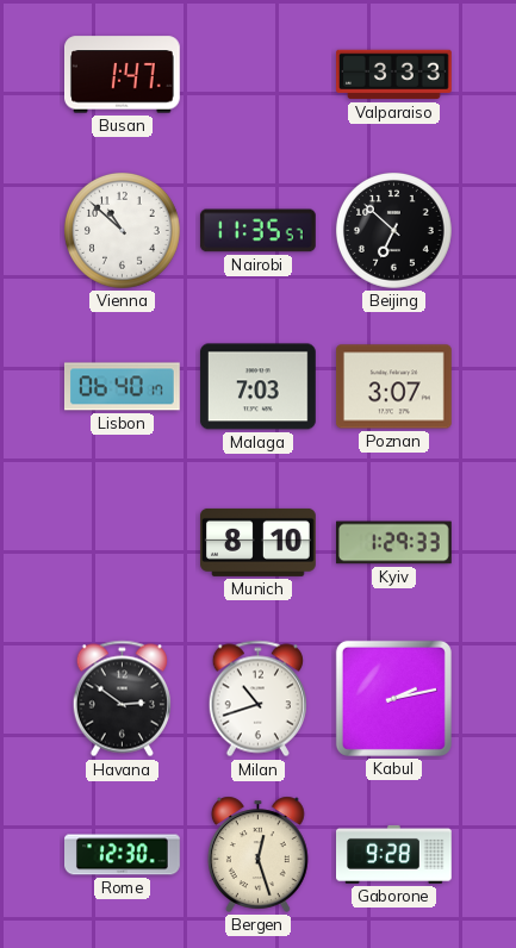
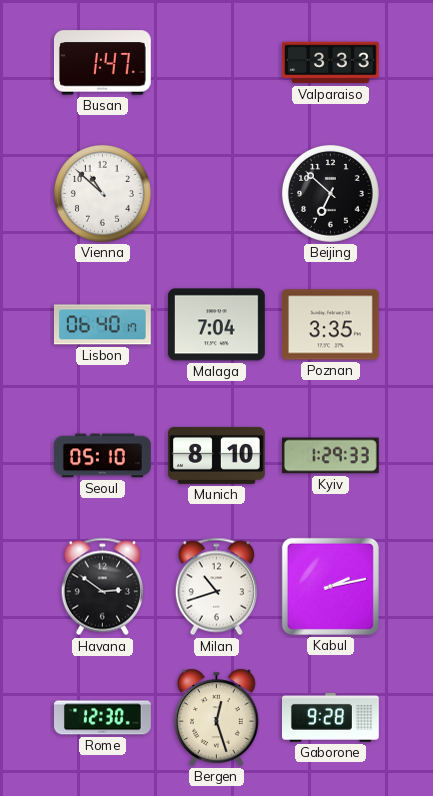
Nairobi: 11:35 -> none (257, 231)
Malaga: 7:03 -> 7:04 (216, 325)
Poznan: 3:07 -> 3:35 (331, 325)
Seoul: none -> 05:10 (103, 456)
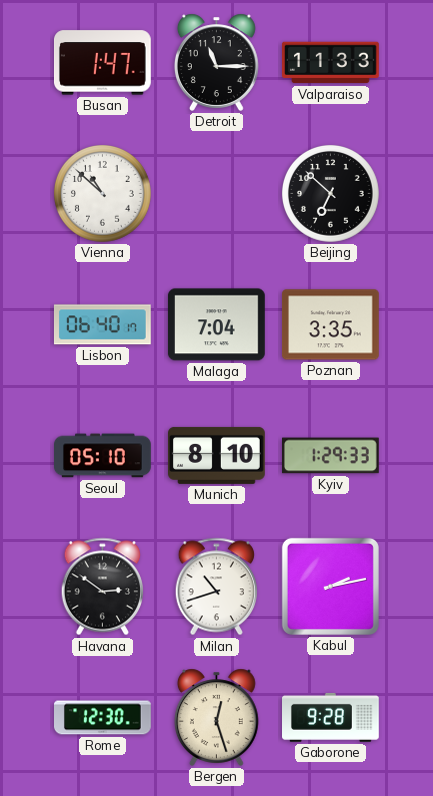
Detroit: none -> 11:15 (216, 62)
Valparaiso: 3:33 -> 11:33 (331, 63)
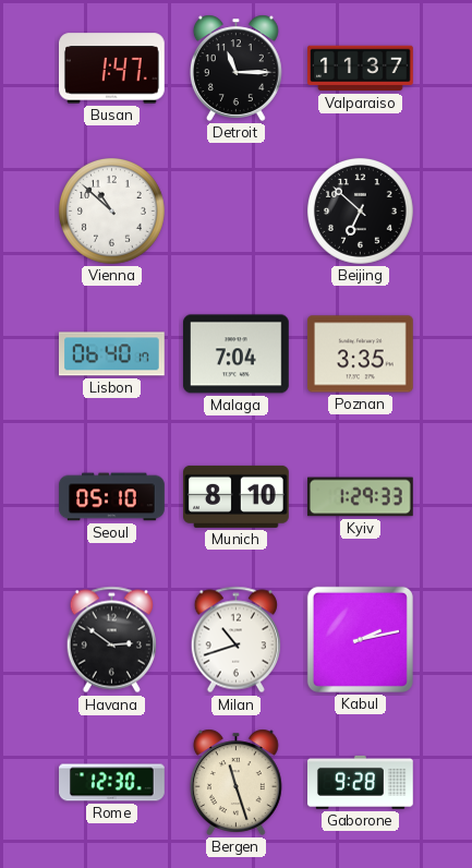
Valparaiso: 11:33 -> 11:37 (361, 69)
Bergen: 12:27 -> 11:27 (235, 782)
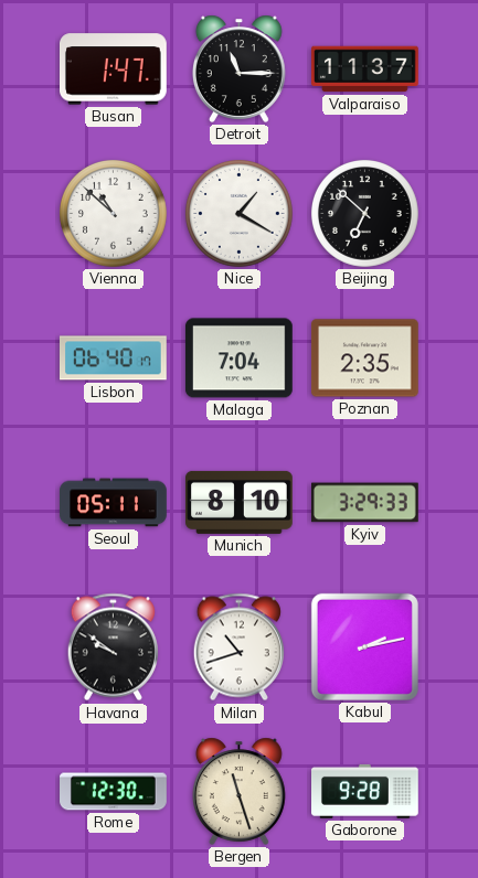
Nice: none -> 1:20 (238, 214)
Poznan: 3:35 -> 2:35 (365, 358)
Seoul: 05:10 -> 05:11 (114, 503)
Kyiv: 1:29 -> 3:29 (365, 503)
Havana: 2:51 -> 9:51 (113, 647)
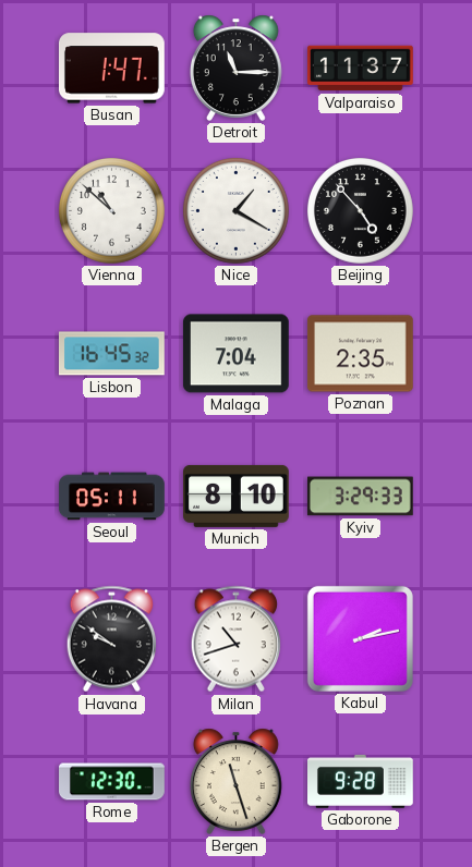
Beijing: 6:52 -> 4:53 (360, 211)
Lisbon: 06:40 -> 16:45 (112, 354)
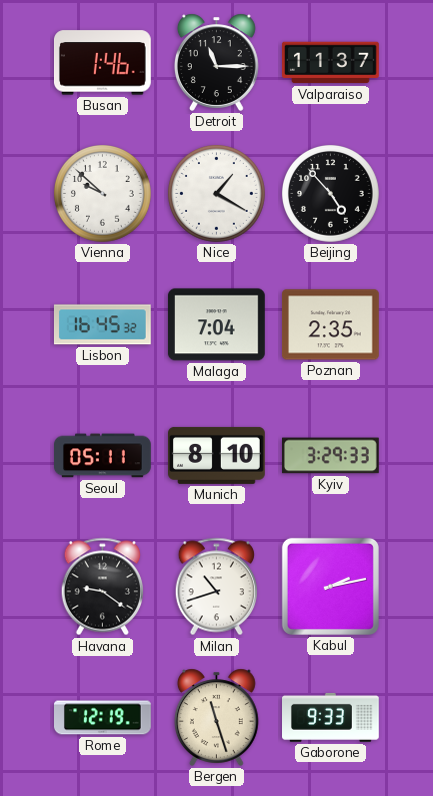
Busan: 1:47 -> 1:46 (103, 63)
Vienna: 10:52 -> 9:52 (102, 194)
Havana: 9:51 -> 9:21 (102, 587)
Rome: 12:30 -> 12:19 (103, 718)
Gaborone: 9:28 -> 9:33 (331, 717)
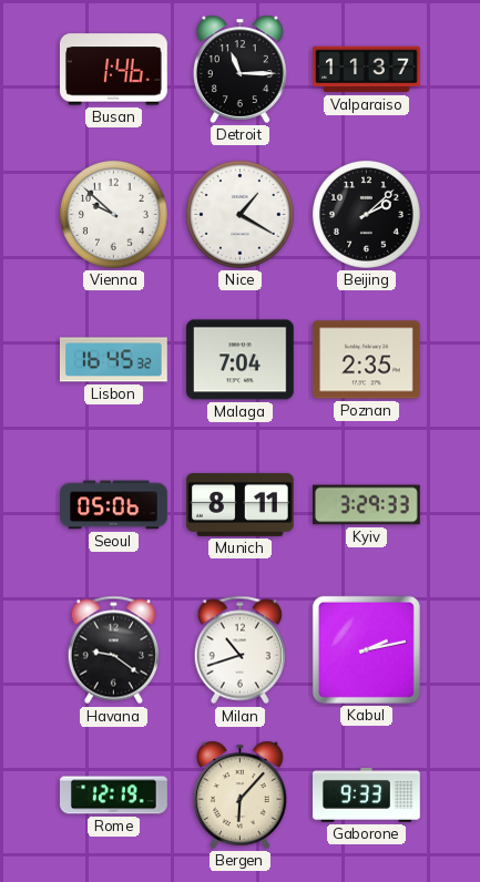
Beijing: 4:53 -> 2:08 (366, 215)
Seoul: 05:11 -> 05:06 (114, 505)
Munich: 8:10 -> 8:11 (241, 504)
Bergen: 11:27 -> 6:07 (239, 794)
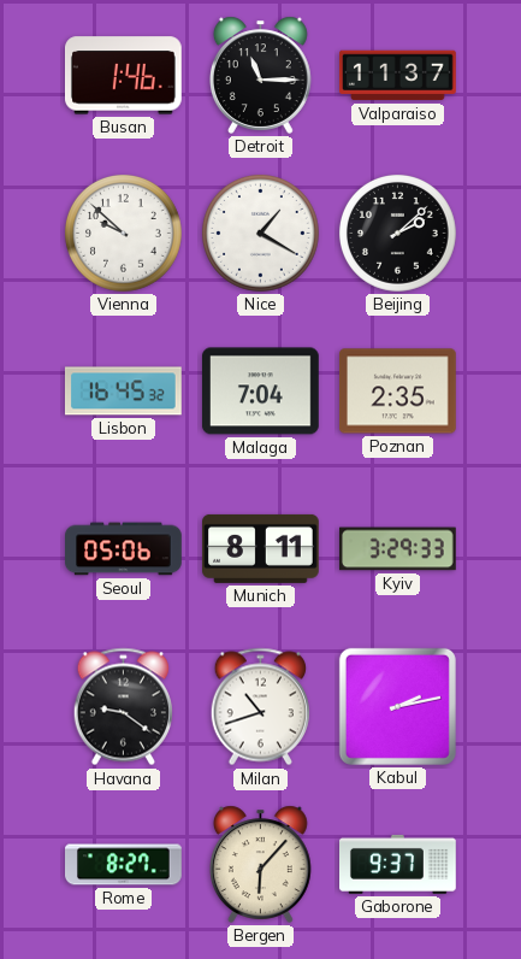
Rome: 12:19 -> 8:27 (124, 865)
Gaborone: 9:33 -> 9:37 (398, 864)
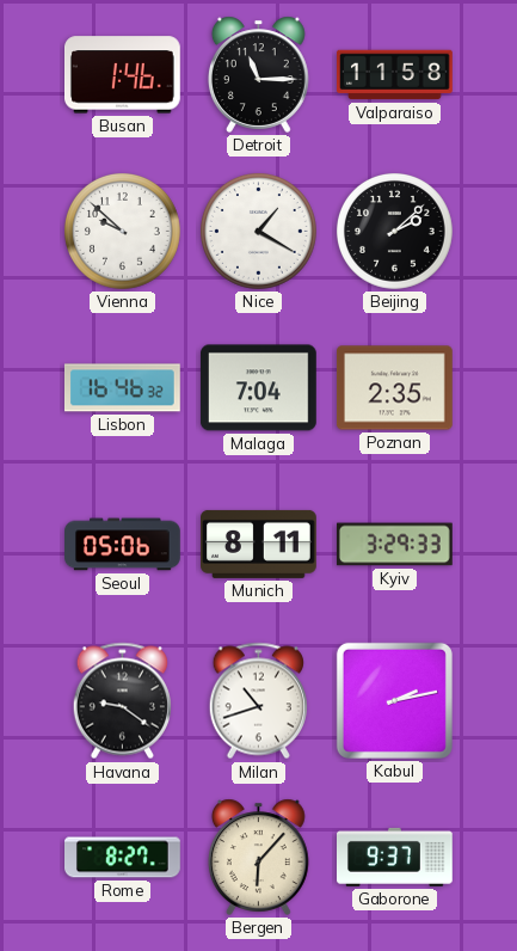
Valparaiso: 11:37 -> 11:58 (395, 75)
Lisbon: 16:45 -> 16:46 (123, 388)
